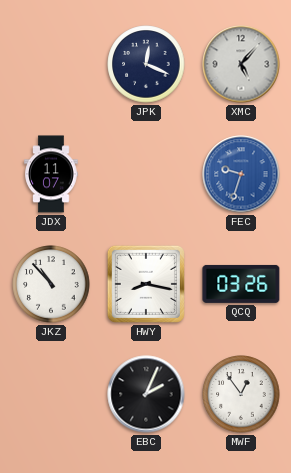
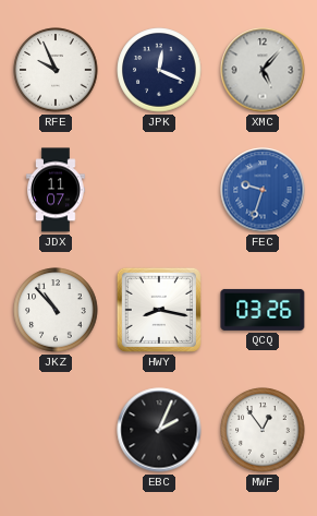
RFE: none -> 9:56 (56, 70)
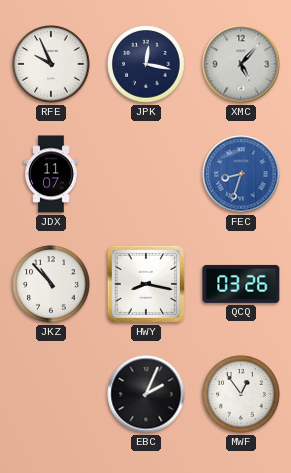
JPK: 12:19 -> 12:17 (146, 64)
FEC: 9:33 -> 8:33 (241, 174)
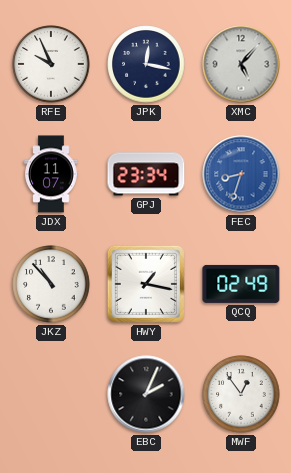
GPJ: none -> 23:34 (146, 174)
HWY: 8:17 -> 1:17 (146, 284)
QCQ: 03:26 -> 02:49 (241, 284)
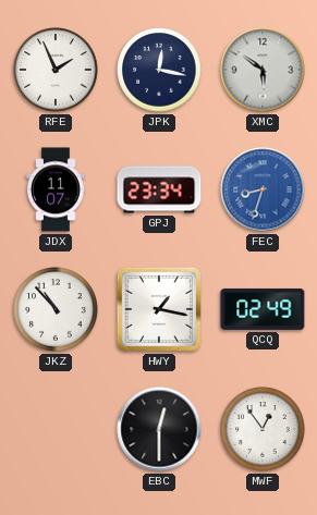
RFE: 9:56 -> 1:56 (56, 70)
XMC: 5:07 -> 5:51 (263, 70)
EBC: 2:04 -> 12:30 (159, 429)
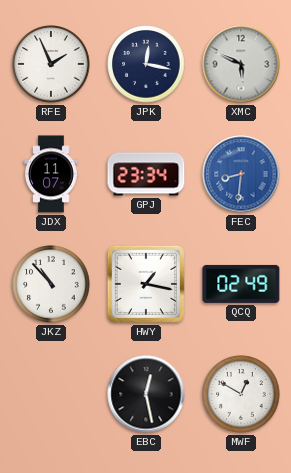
XMC: 5:51 -> 5:49 (241, 64)
FEC: 8:33 -> 8:31 (241, 174)
EBC: 12:30 -> 12:28 (146, 394)
MWF: 12:54 -> 12:50 (241, 394)
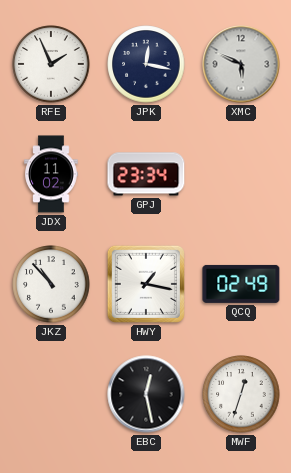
JDX: 11:07 -> 11:02 (51, 174)
FEC: 8:31 -> none (241, 174)
MWF: 12:50 -> 12:33 (241, 394)
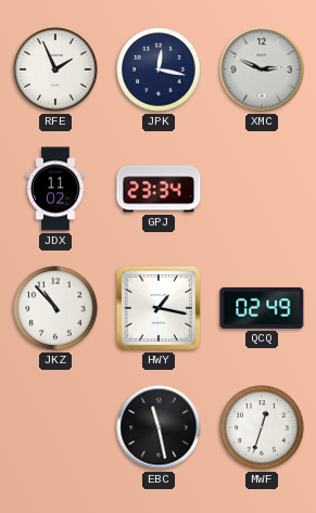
XMC: 5:49 -> 2:49 (262, 69)
EBC: 12:28 -> 11:28 (159, 427)
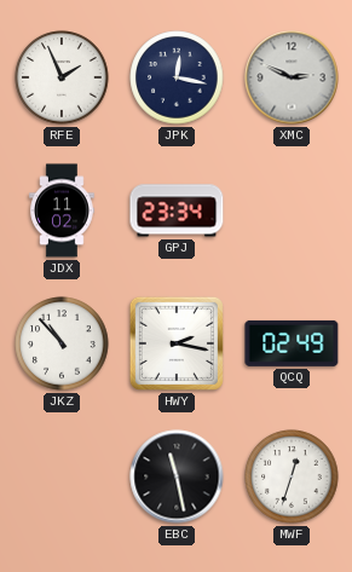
HWY: 1:17 -> 2:17 (177, 343)
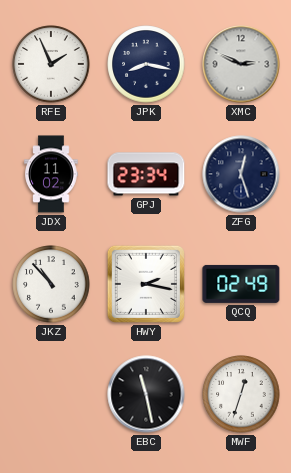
JPK: 12:17 -> 8:17 (146, 64)
ZFG: none -> 12:27 (241, 174)
